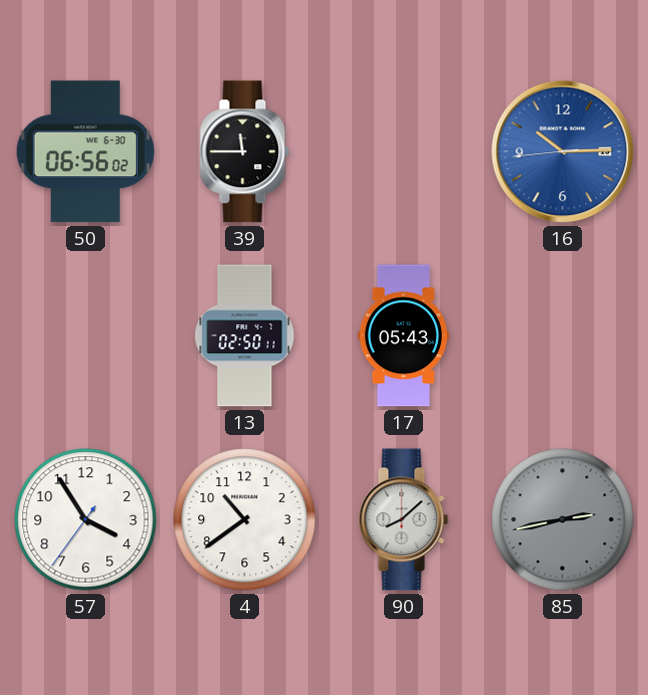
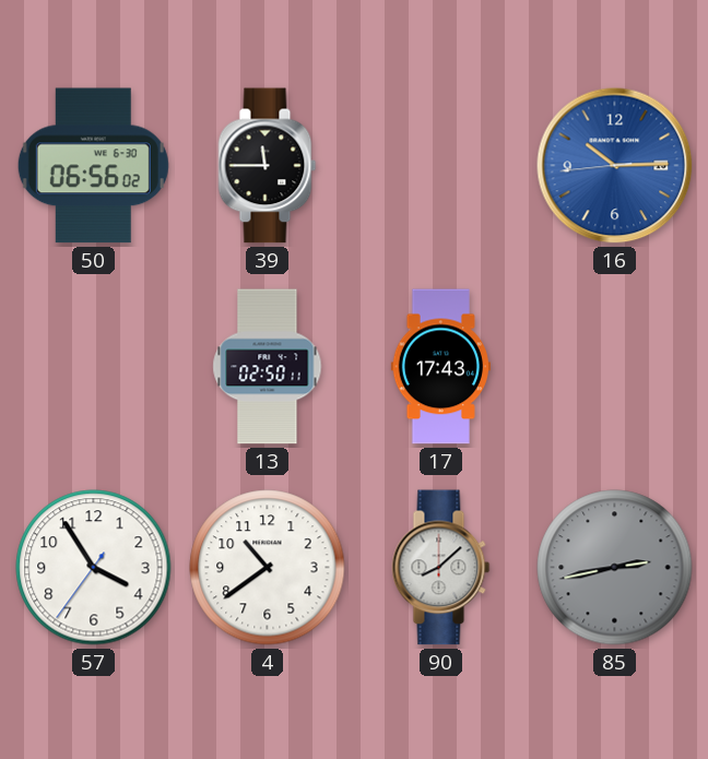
17: 05:43 -> 17:43 (440, 367)
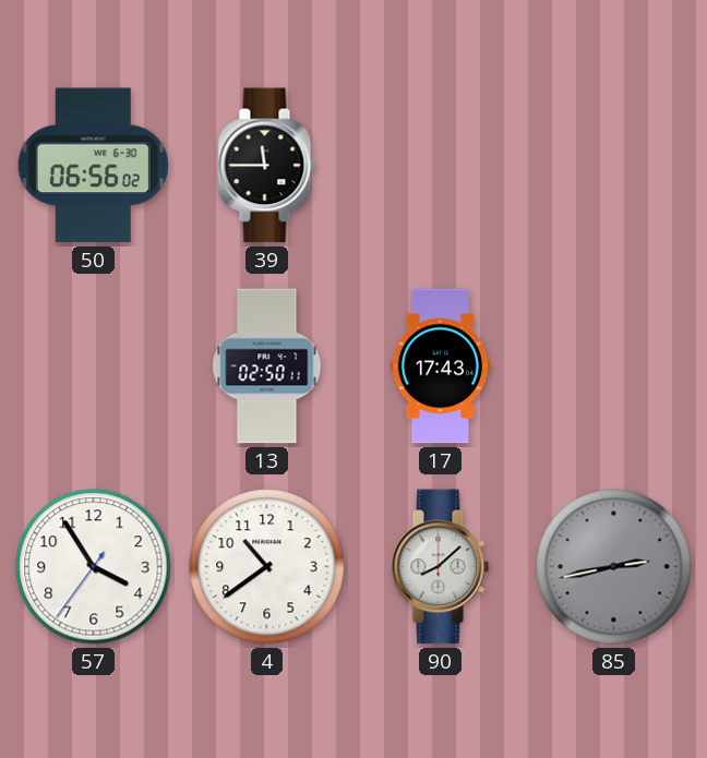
16: 10:14 -> none (615, 166)
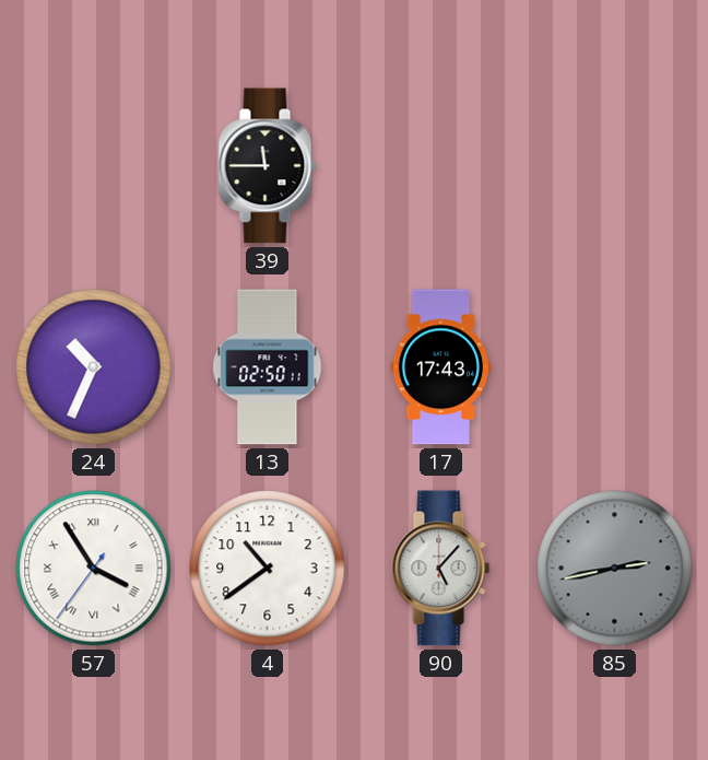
50: 06:56 -> none (93, 166)
24: none -> 10:34 (94, 367)
57 numerals: Arabic -> Roman (94, 569)
90: 8:08 -> 5:07 (441, 569)
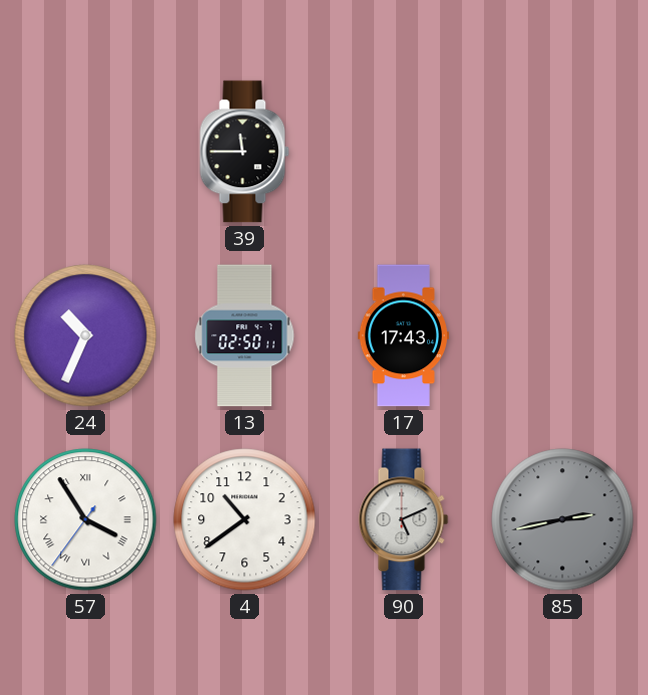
90: 5:07 -> 5:11 (404, 520)
